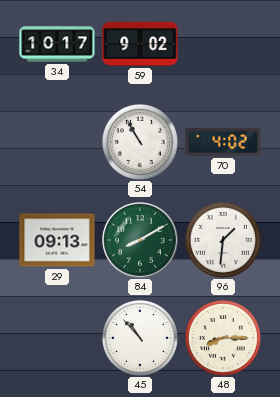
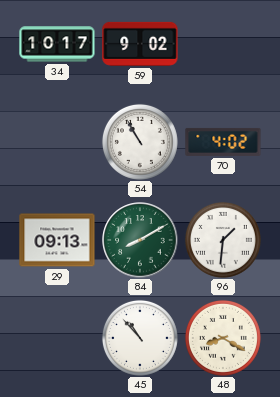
48: 8:15 -> 8:20 (223, 338)
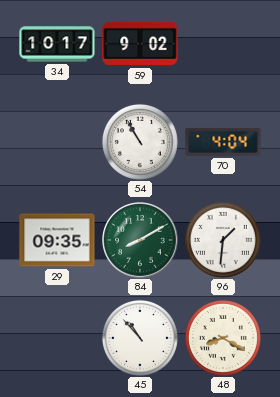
70: 4:02 -> 4:04 (223, 142)
29: 09:13 -> 09:35 (57, 240)
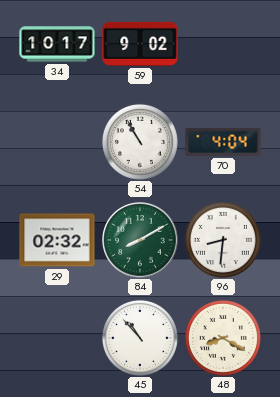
29: 09:35 -> 02:32 (57, 240)
96: 1:31 -> 8:31 (223, 240)
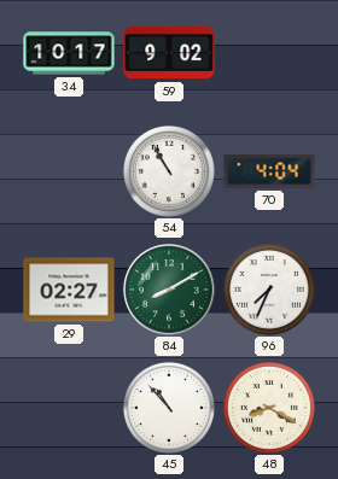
29: 02:32 -> 02:27 (69, 290)
96: 8:31 -> 7:34 (269, 290)
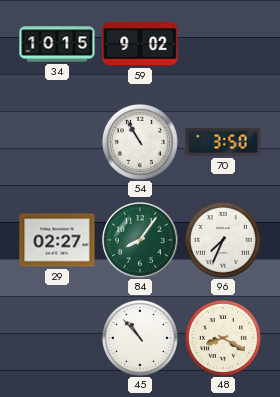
34: 10:17 -> 10:15 (57, 44)
70: 4:04 -> 3:50 (223, 142)
84: 8:10 -> 8:06 (140, 240)
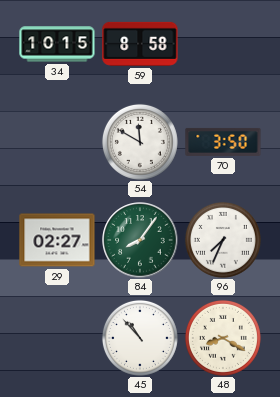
59: 9:02 -> 8:58 (140, 44)
54: 10:55 -> 11:50 (140, 142)
